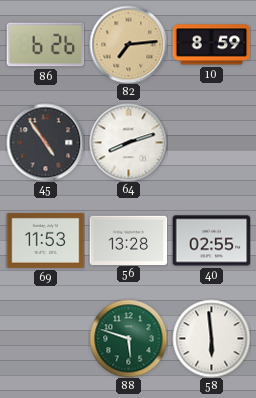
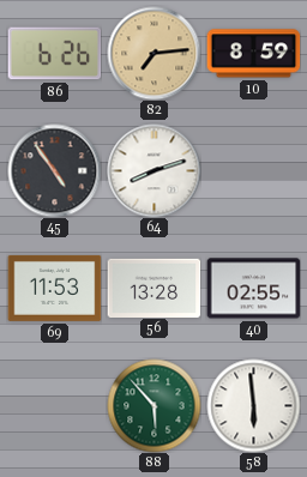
88: 5:48 -> 5:53 (153, 405)
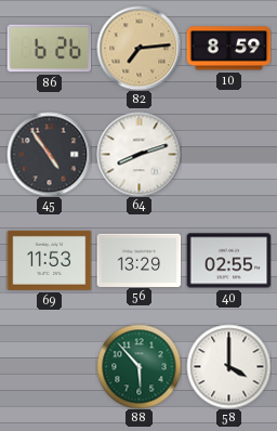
56: 13:28 -> 13:29 (138, 260)
58: 5:59 -> 4:00 (228, 366)
